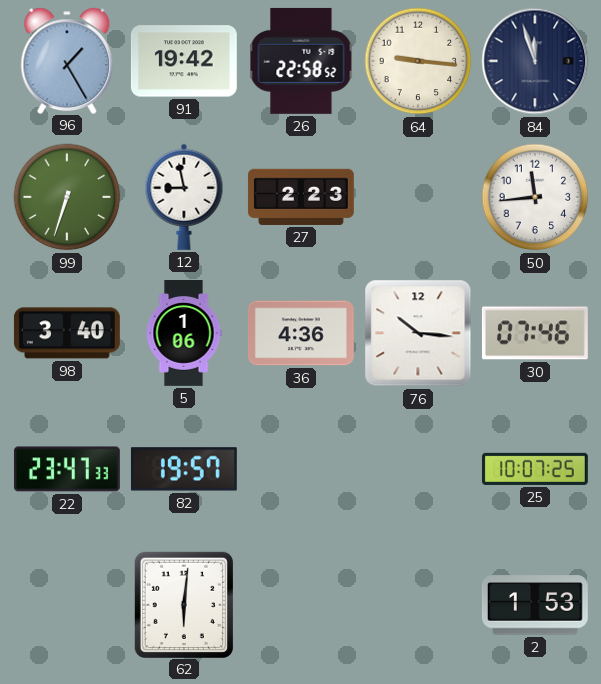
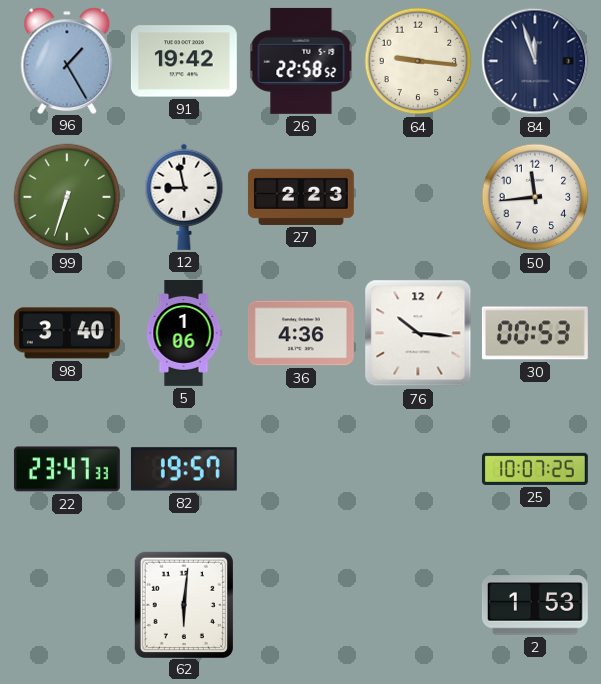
30: 07:46 -> 00:53 (535, 333)
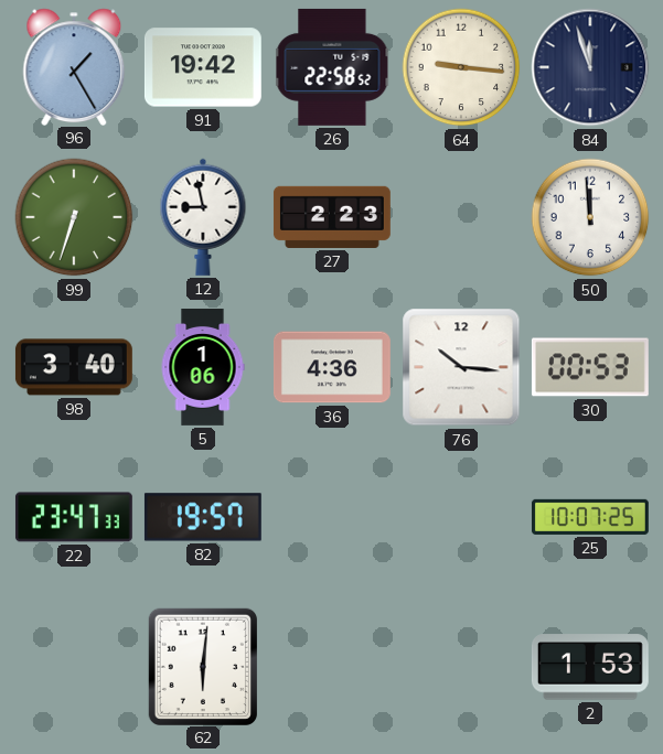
50: 11:44 -> 11:59 (590, 217)
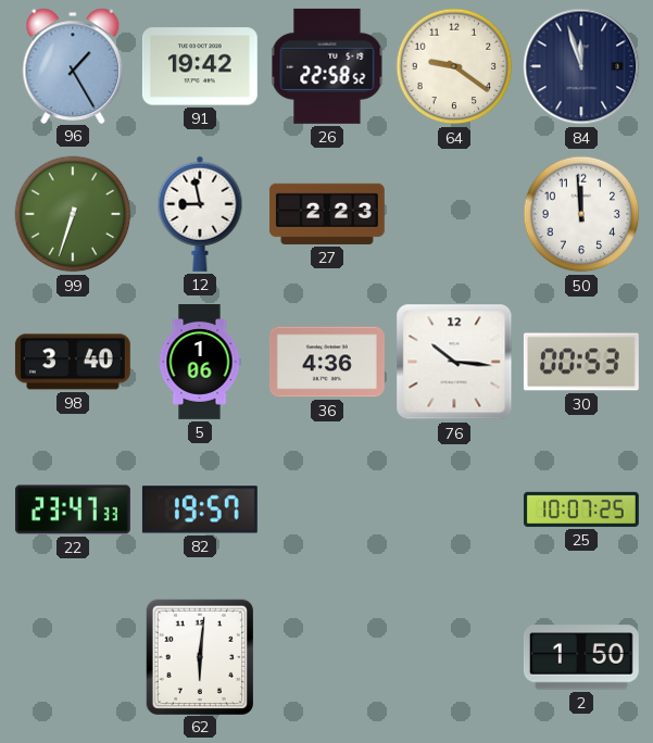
64: 9:16 -> 9:21 (454, 66)
2: 1:53 -> 1:50 (581, 657)
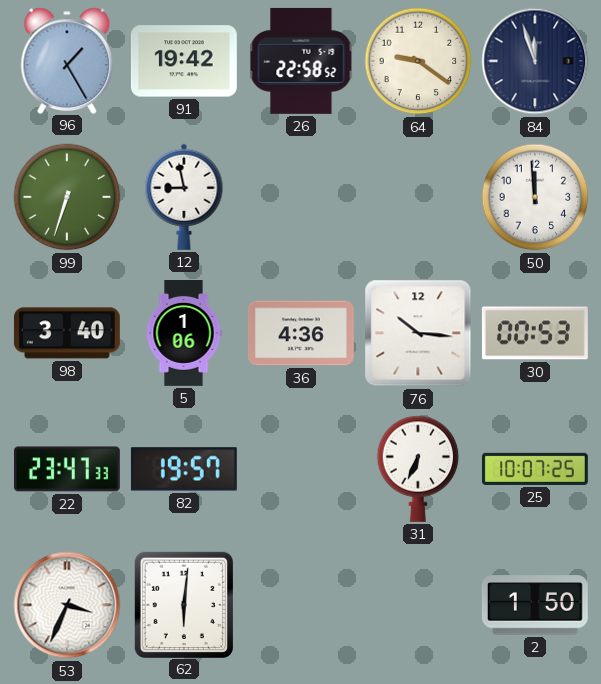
27: 2:23 -> none (327, 214)
31: none -> 6:34 (418, 469)
53: none -> 3:34 (67, 605)
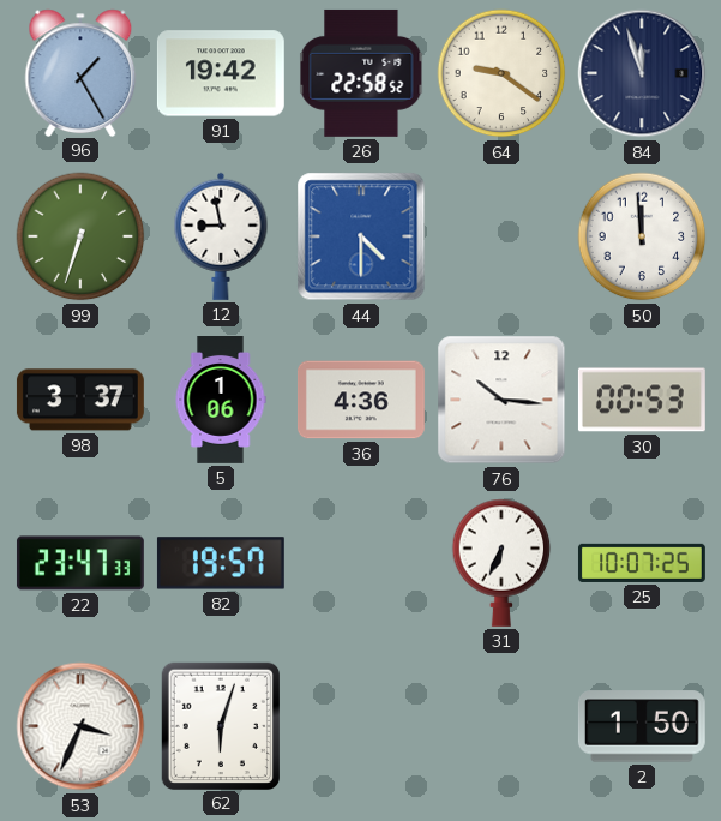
44: none -> 4:30 (361, 236)
98: 3:40 -> 3:37 (80, 400)
62: 6:01 -> 6:03 (221, 725)
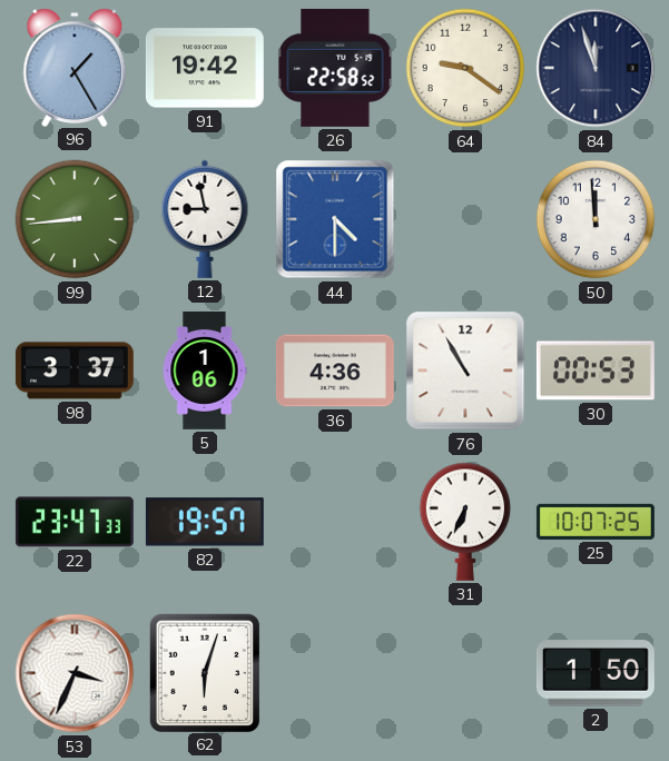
99: 6:33 -> 8:44 (75, 219)
76: 10:16 -> 10:55 (465, 370)
